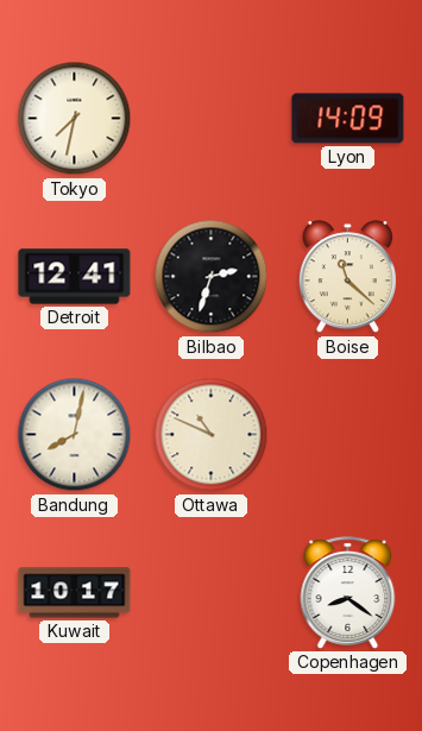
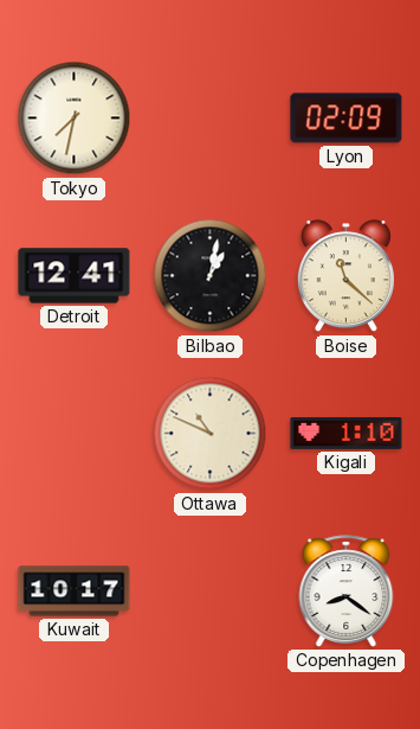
Lyon: 14:09 -> 02:09 (347, 119)
Bilbao: 2:33 -> 1:02 (211, 276)
Bandung: 8:02 -> none (75, 435)
Kigali: none -> 1:10 (347, 433)
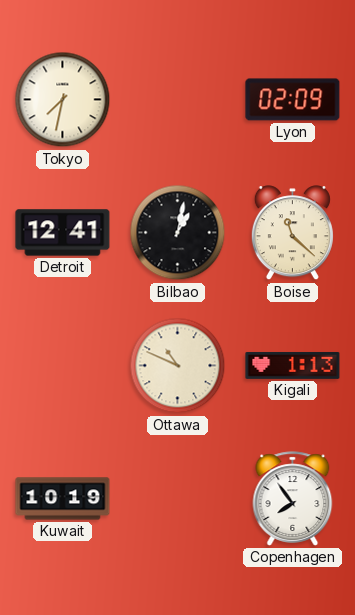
Kigali: 1:10 -> 1:13 (293, 365)
Kuwait: 10:17 -> 10:19 (63, 499)
Copenhagen: 8:21 -> 7:54 (293, 499)
